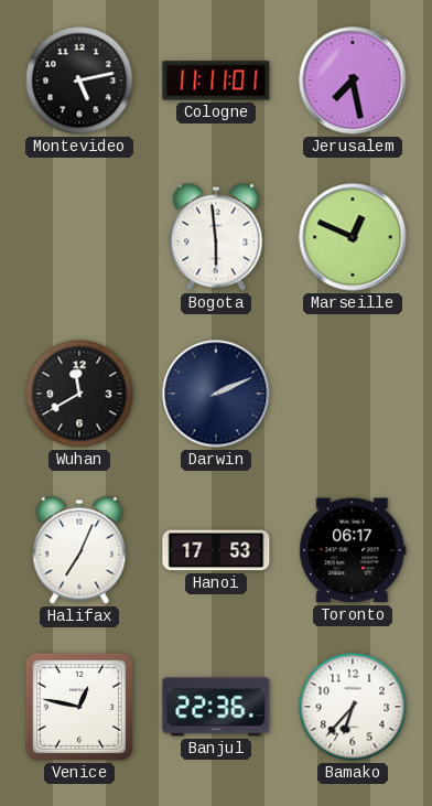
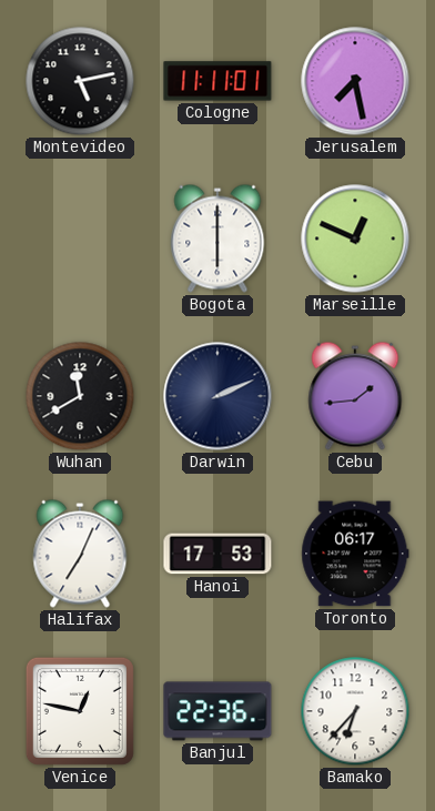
Bogota: 5:59 -> 6:00 (217, 239)
Cebu: none -> 1:44 (355, 396)
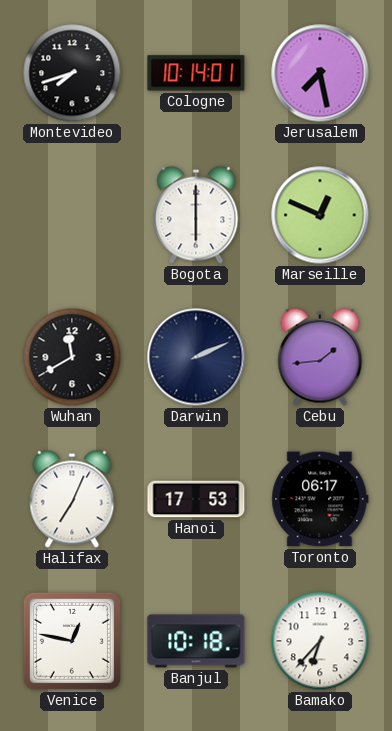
Montevideo: 5:13 -> 7:42 (72, 73)
Cologne: 11:11 -> 10:14 (196, 73)
Banjul: 22:36 -> 10:18 (196, 641)
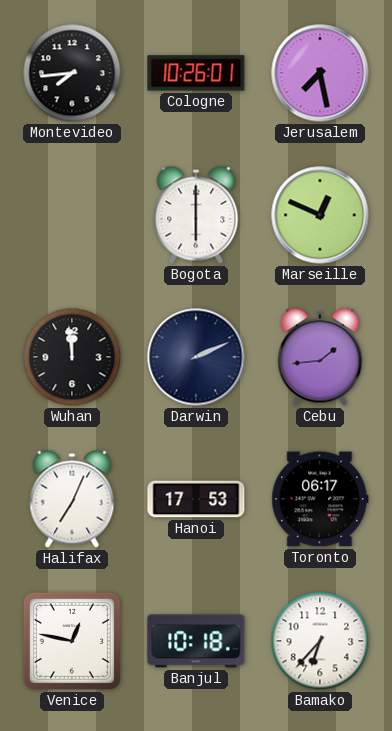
Montevideo: 7:42 -> 7:44 (72, 73)
Cologne: 10:14 -> 10:26 (196, 73)
Wuhan: 11:40 -> 11:59 (72, 357)
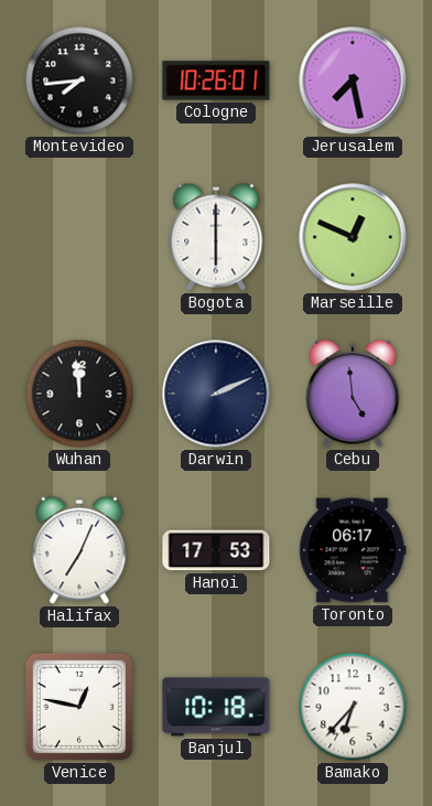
Cebu: 1:44 -> 4:59 (353, 394)
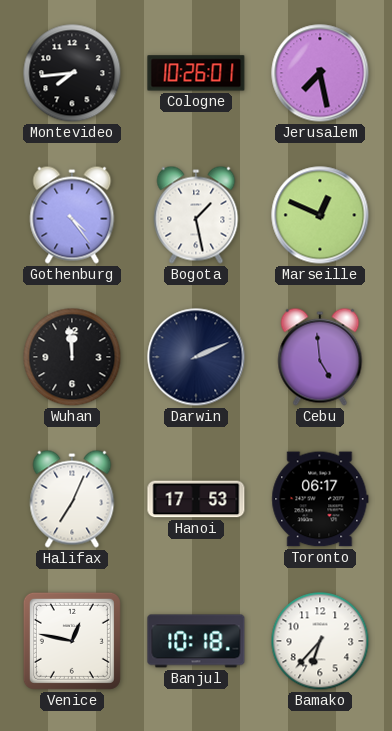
Gothenburg: none -> 4:24 (72, 215)
Bogota: 6:00 -> 1:28 (196, 215)
